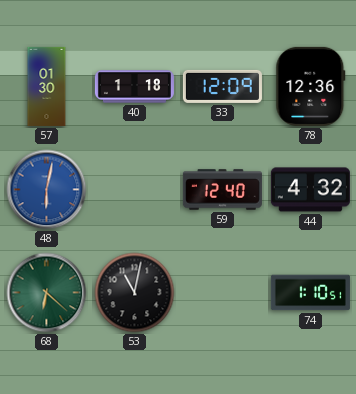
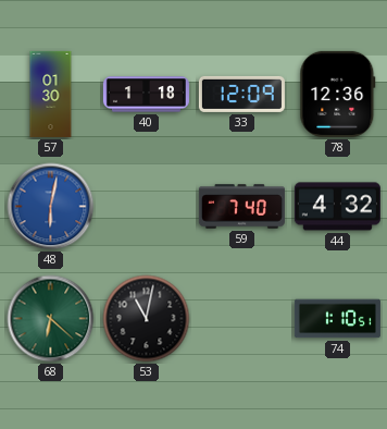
59: 12:40 -> 7:40 (241, 207)
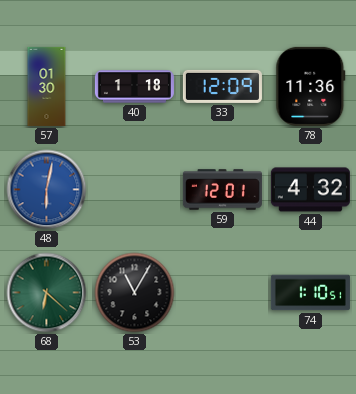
78: 12:36 -> 11:36 (311, 86)
59: 7:40 -> 12:01 (222, 190)
53: 11:02 -> 11:05 (135, 293)
